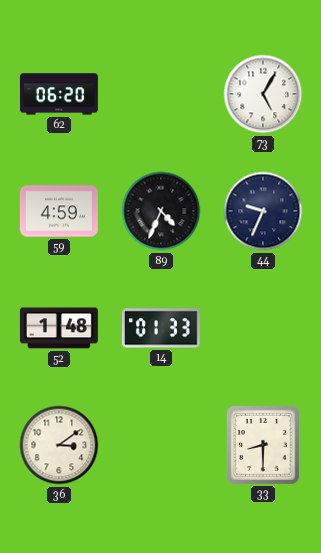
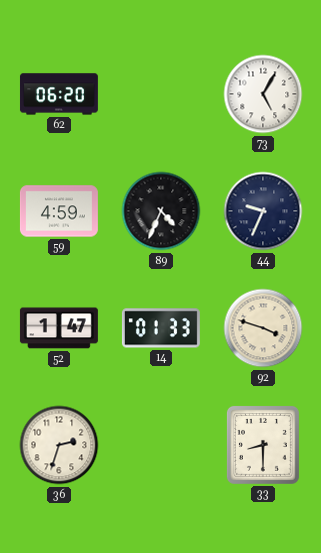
52: 1:48 -> 1:47 (59, 328)
92: none -> 3:48 (263, 328)
36: 3:09 -> 2:33 (59, 445)
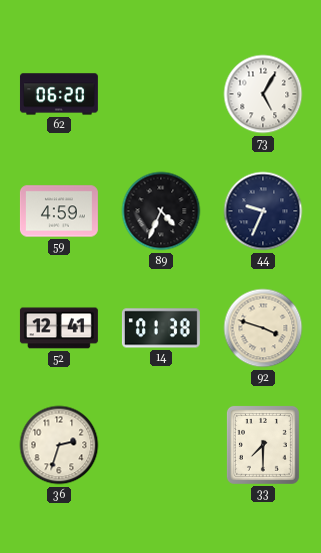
52: 1:47 -> 12:41 (59, 328)
14: 01:33 -> 01:38 (161, 328)
33: 8:30 -> 7:30 (263, 445)
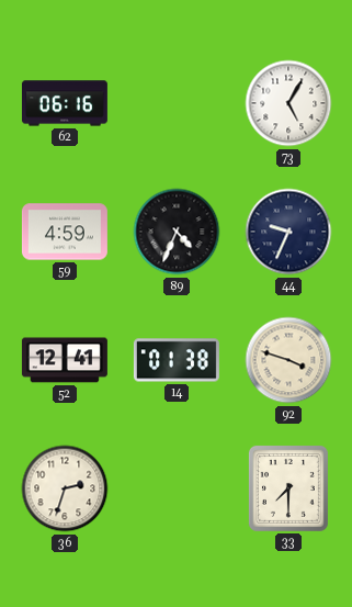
62: 06:20 -> 06:16 (65, 103)
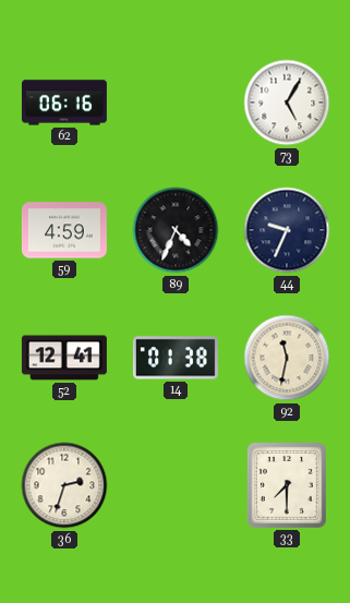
92: 3:48 -> 11:32 (287, 358)
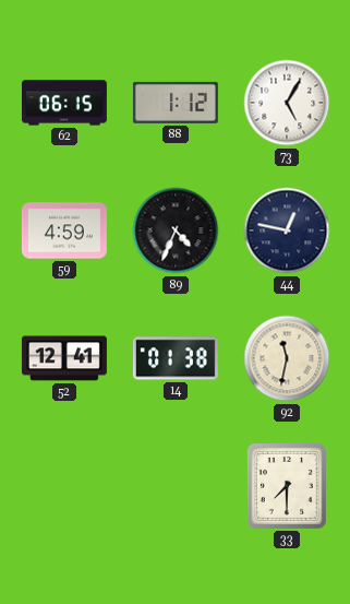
62: 06:16 -> 06:15 (64, 103)
88: none -> 1:12 (176, 103)
44: 9:34 -> 12:47 (287, 230)
36: 2:33 -> none (64, 485)
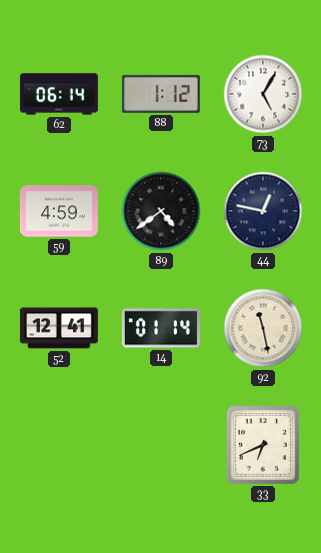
62: 06:15 -> 06:14 (59, 94)
89: 4:34 -> 4:39 (161, 211)
14: 01:38 -> 01:14 (161, 328)
92: 11:32 -> 11:28 (263, 328)
33: 7:30 -> 6:41 (263, 445)
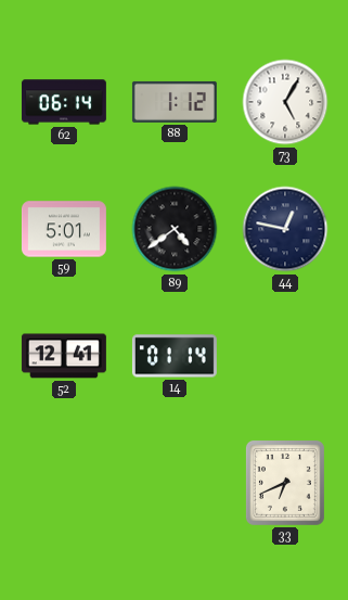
59: 4:59 -> 5:01 (64, 229)
92: 11:28 -> none (263, 328)
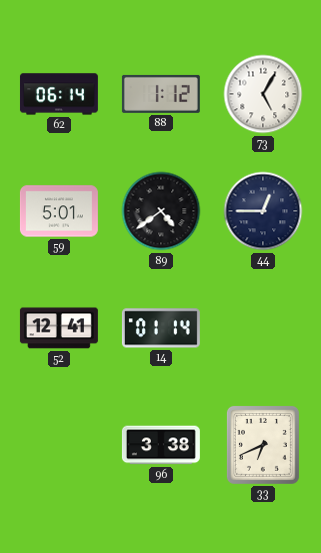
44: 12:47 -> 12:45 (263, 211)
96: none -> 3:38 (161, 445)
